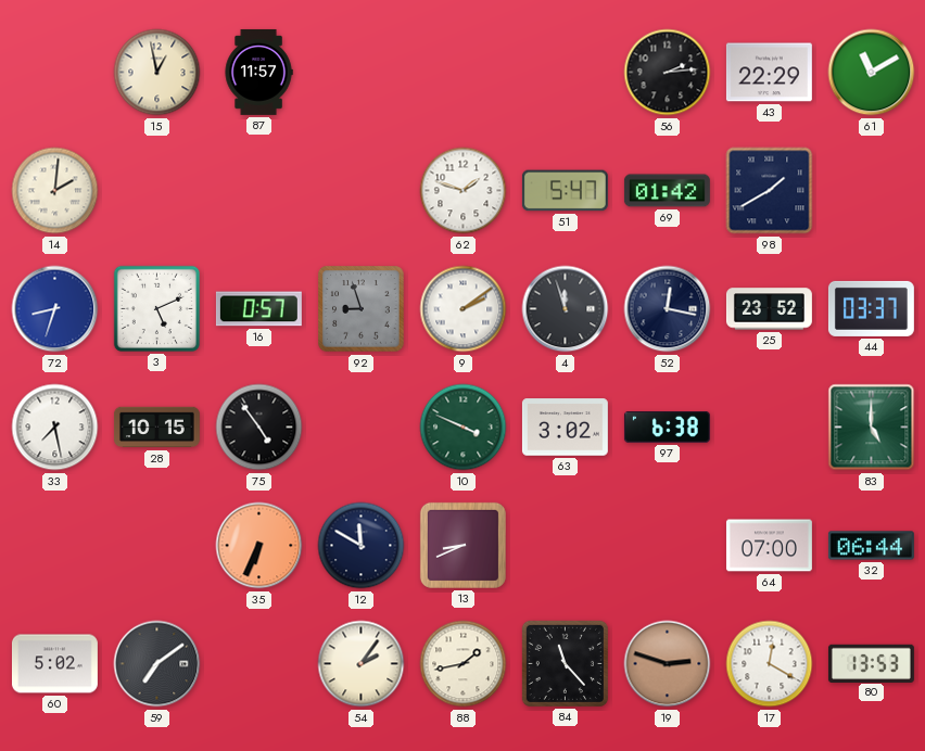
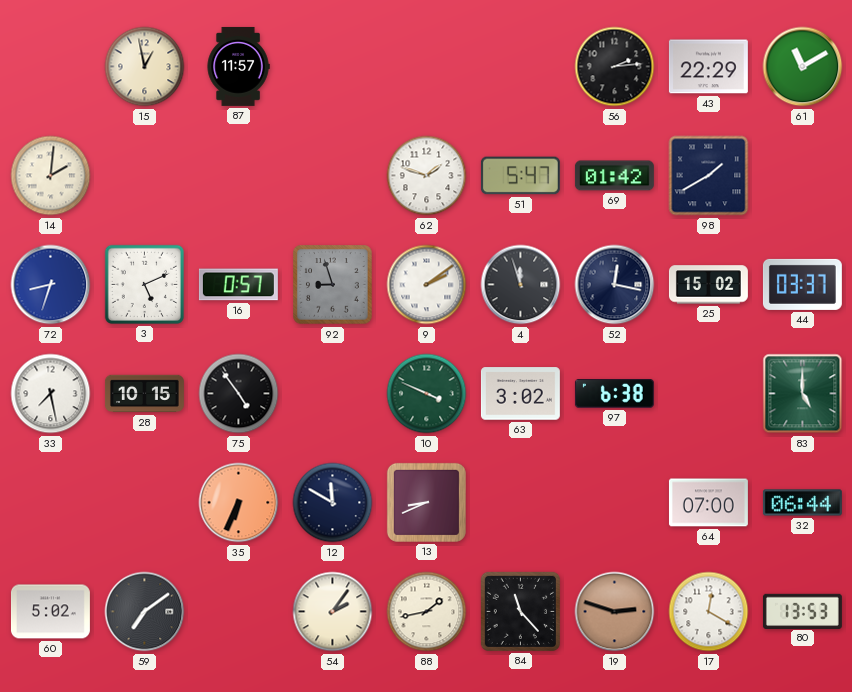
25: 23:52 -> 15:02 (708, 285)
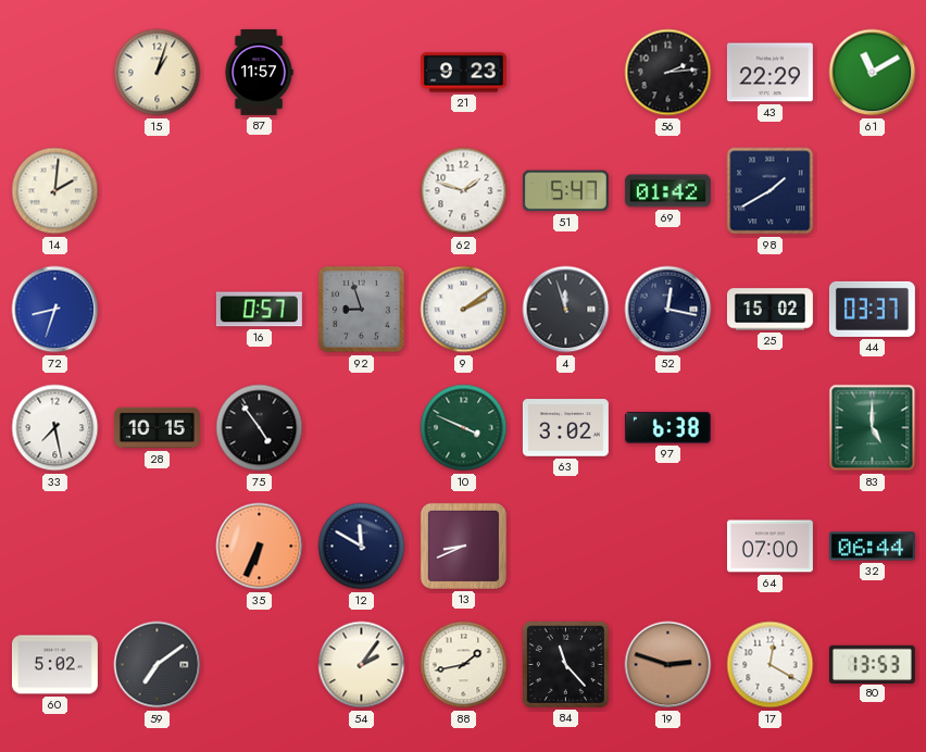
15: 12:58 -> 1:03 (158, 73)
21: none -> 9:23 (463, 73)
3: 5:11 -> none (144, 284)
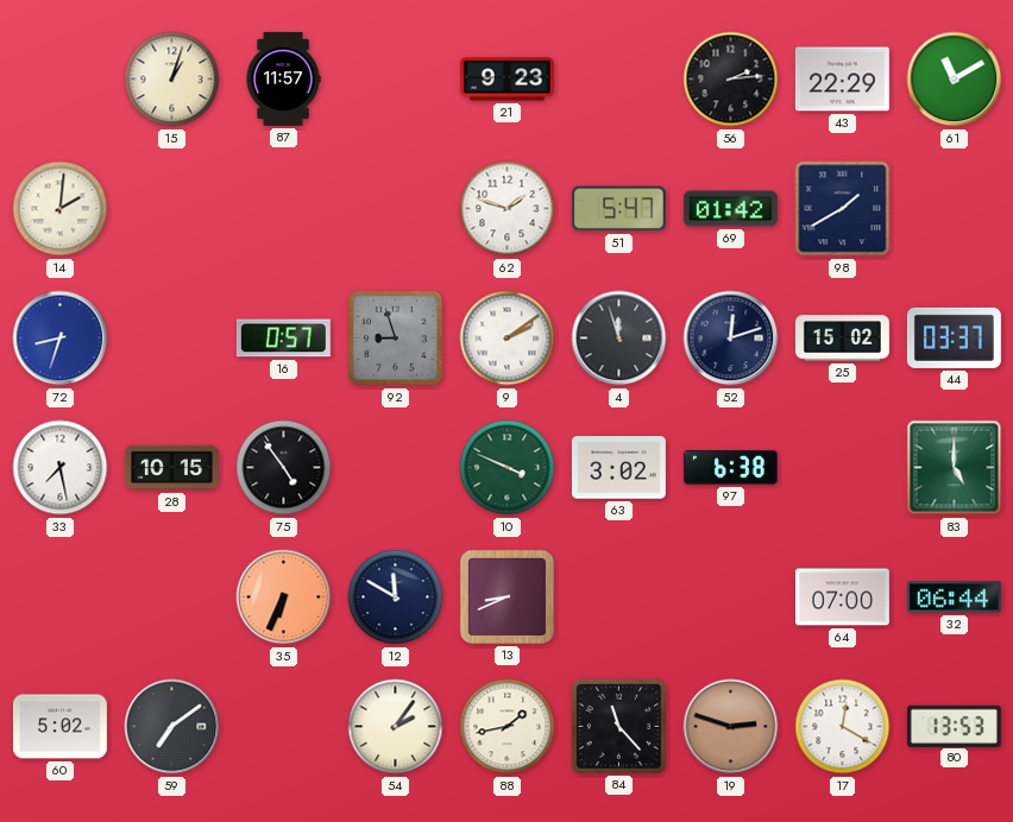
52: 12:17 -> 12:12 (731, 339)
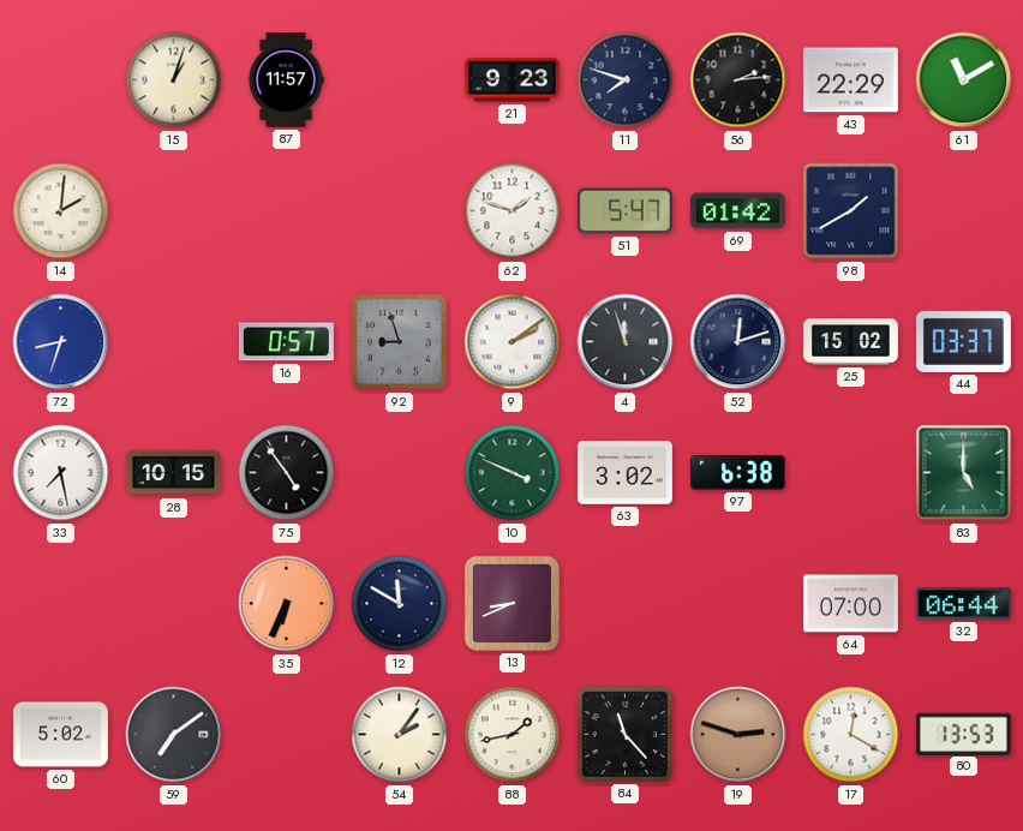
11: none -> 7:48 (626, 80)
